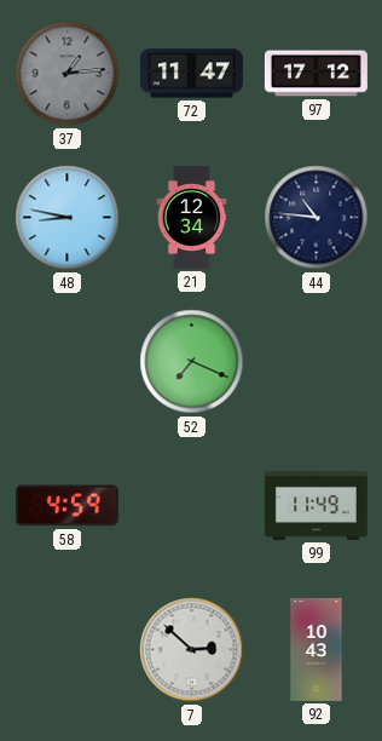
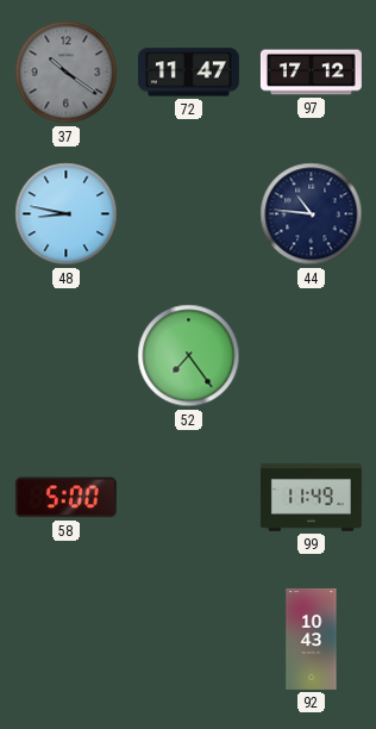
37: 1:14 -> 10:21 (67, 73)
21: 12:34 -> none (192, 217)
52: 7:19 -> 7:24 (189, 356)
58: 4:59 -> 5:00 (65, 498)
7: 2:52 -> none (192, 650)
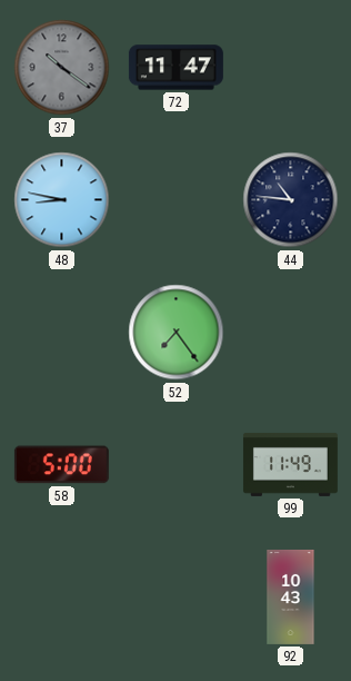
97: 17:12 -> none (311, 73)
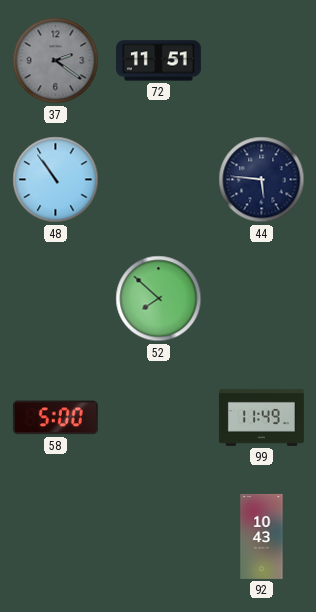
37: 10:21 -> 2:21 (56, 61)
72: 11:47 -> 11:51 (158, 61)
48: 8:47 -> 10:54 (56, 180)
44: 10:46 -> 5:46 (262, 180)
52: 7:24 -> 7:52 (159, 299)
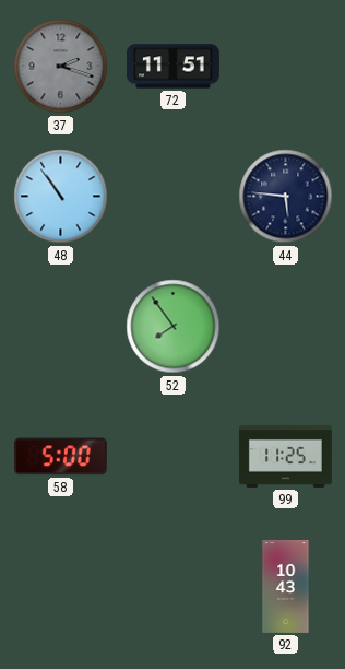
37: 2:21 -> 2:18 (61, 67)
52: 7:52 -> 7:54 (174, 327)
99: 11:49 -> 11:25 (285, 456)
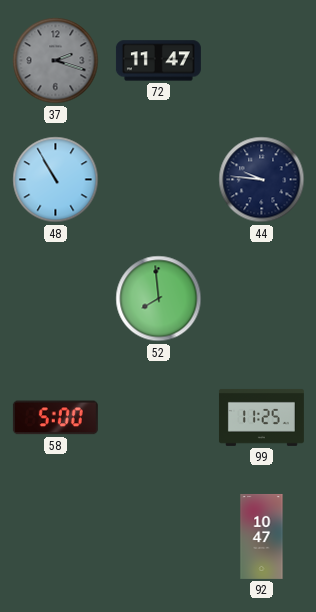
72: 11:51 -> 11:47 (158, 61)
48: 10:54 -> 10:55 (56, 180)
44: 5:46 -> 9:46 (262, 180)
52: 7:54 -> 7:59 (159, 299)
92: 10:43 -> 10:47 (262, 536)
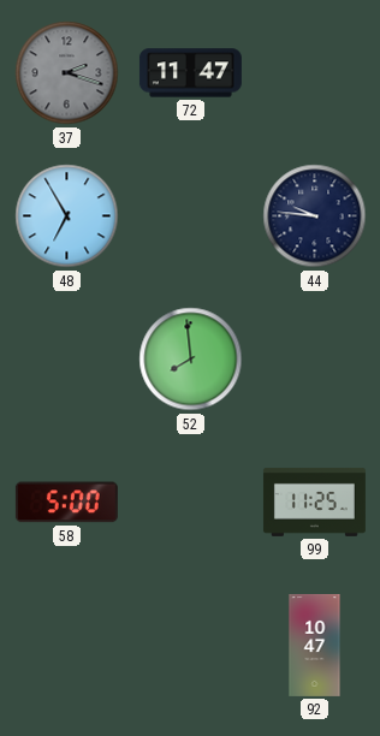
48: 10:55 -> 6:55 (67, 216)
